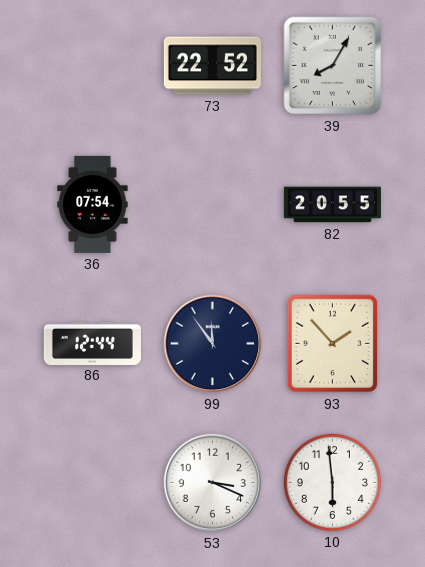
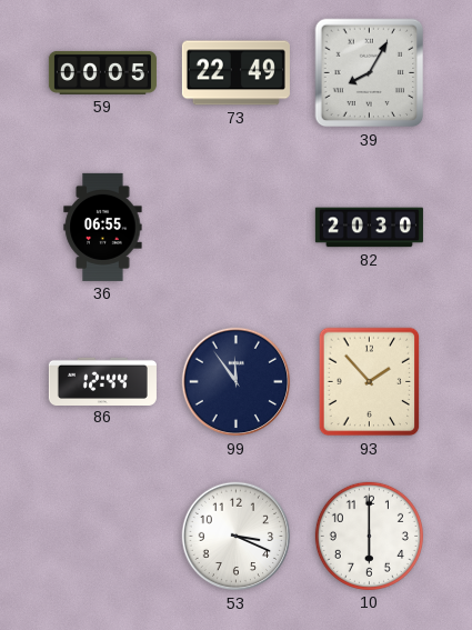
59: none -> 00:05 (102, 72)
73: 22:52 -> 22:49 (235, 73)
36: 07:54 -> 06:55 (103, 227)
82: 20:55 -> 20:30 (369, 228)
10: 5:59 -> 6:00 (369, 536)
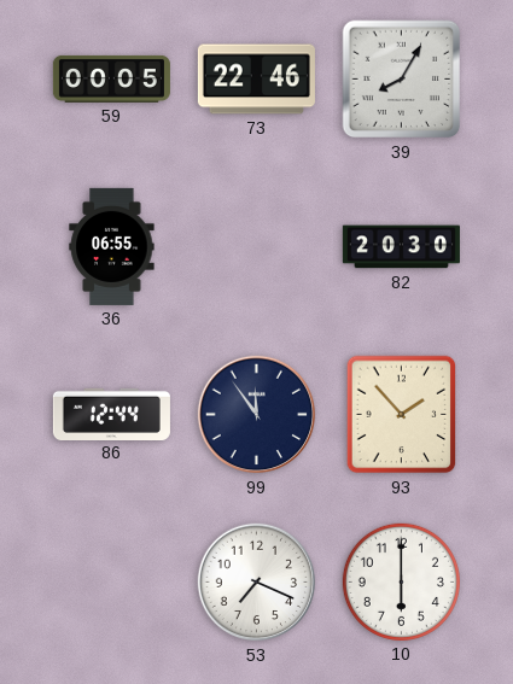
73: 22:49 -> 22:46 (256, 80)
53: 3:19 -> 7:19 (257, 583)
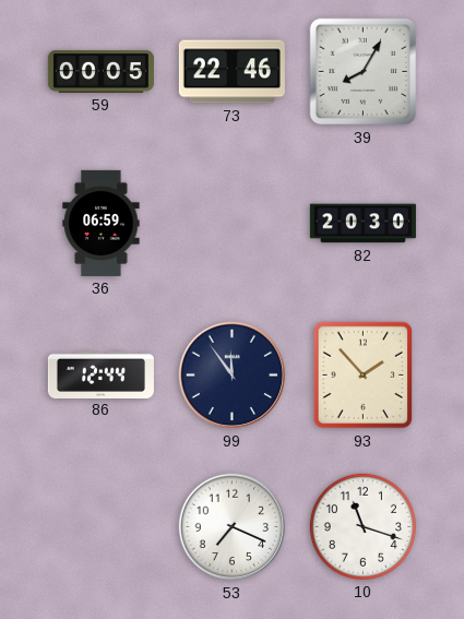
36: 06:55 -> 06:59 (102, 223)
10: 6:00 -> 11:18 (362, 526)
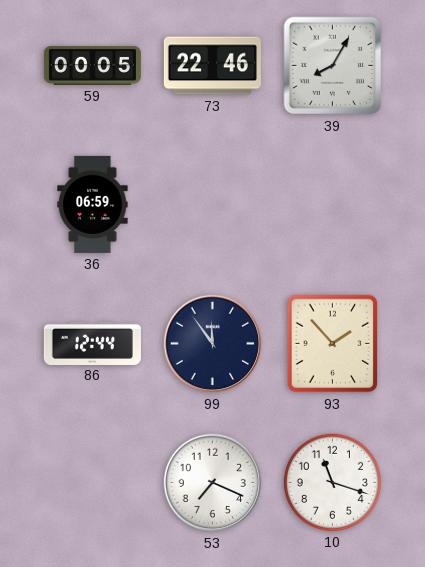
82: 20:30 -> none (362, 224)
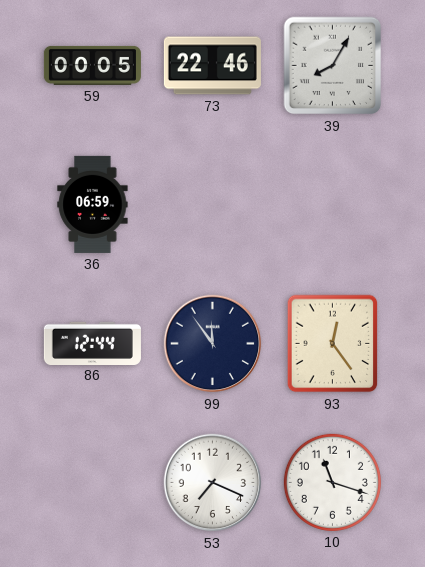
93: 1:53 -> 12:24 (333, 344)
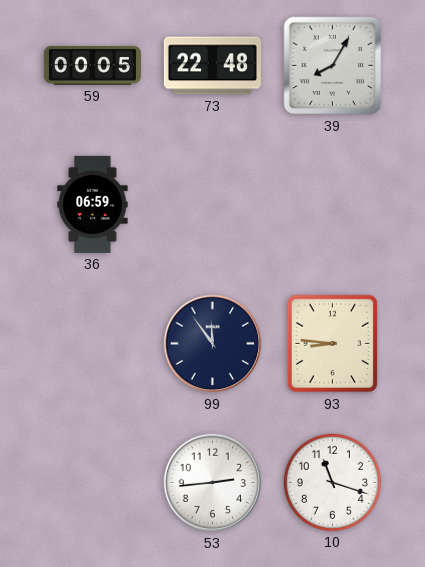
73: 22:46 -> 22:48 (212, 66)
86: 12:44 -> none (92, 343)
93: 12:24 -> 8:46 (333, 344)
53: 7:19 -> 2:44 (213, 483)
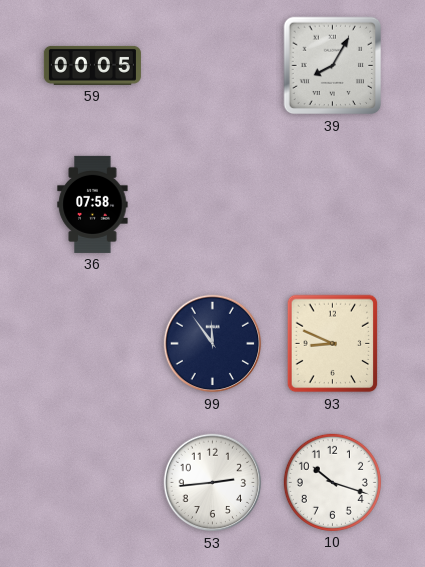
73: 22:48 -> none (212, 66)
36: 06:59 -> 07:58 (93, 204)
93: 8:46 -> 8:49 (333, 344)
10: 11:18 -> 10:18 (332, 482)
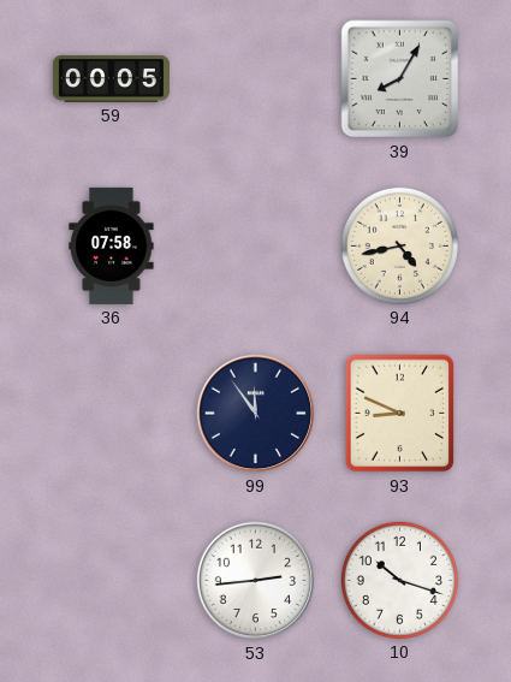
94: none -> 4:43 (399, 245)
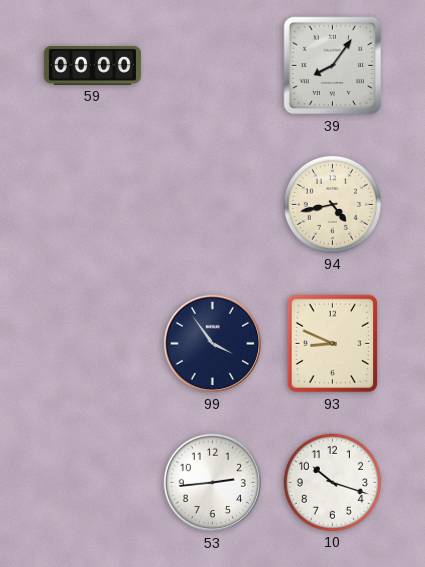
59: 00:05 -> 00:00 (92, 65)
39: 8:05 -> 8:06 (333, 66)
36: 07:58 -> none (112, 245)
99: 11:54 -> 3:54 (213, 344)
